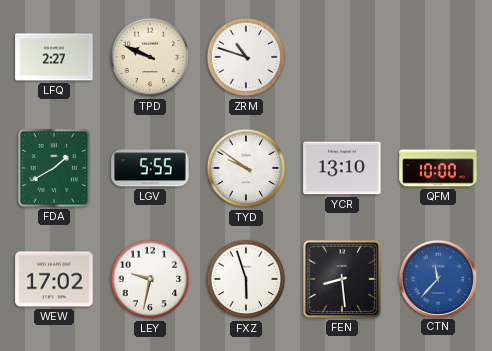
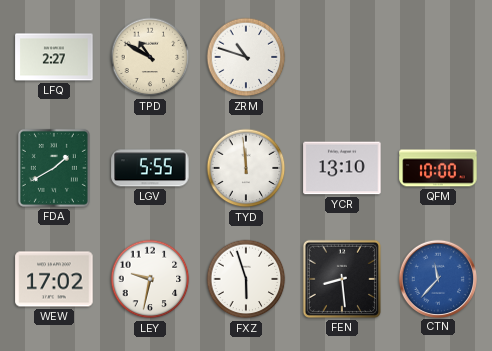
TPD: 9:49 -> 10:50 (150, 57)
TYD: 9:51 -> 11:59 (246, 168)
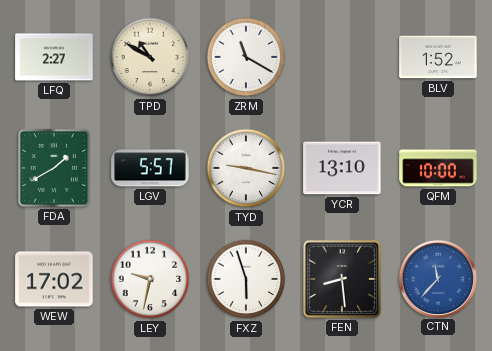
ZRM: 10:48 -> 11:20 (246, 57)
BLV: none -> 1:52 (438, 57)
LGV: 5:55 -> 5:57 (150, 168)
TYD: 11:59 -> 9:17 (246, 168)
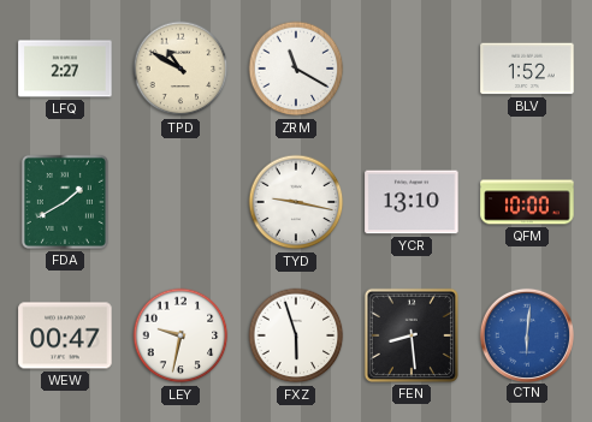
LGV: 5:57 -> none (150, 168)
WEW: 17:02 -> 00:47 (65, 335)
CTN: 11:37 -> 6:01 (526, 334)
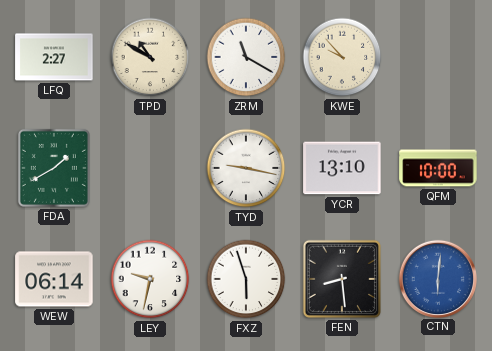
KWE: none -> 9:53 (342, 57)
BLV: 1:52 -> none (527, 69)
WEW: 00:47 -> 06:14 (54, 279)
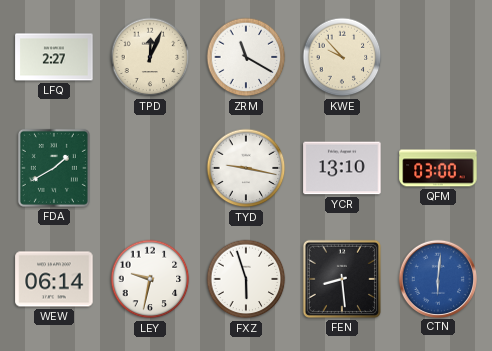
TPD: 10:50 -> 12:04 (150, 57)
QFM: 10:00 -> 03:00 (438, 168)
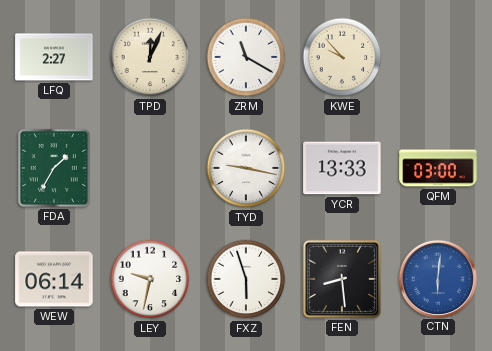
FDA: 1:40 -> 1:35 (54, 168)
YCR: 13:10 -> 13:33 (342, 168)
